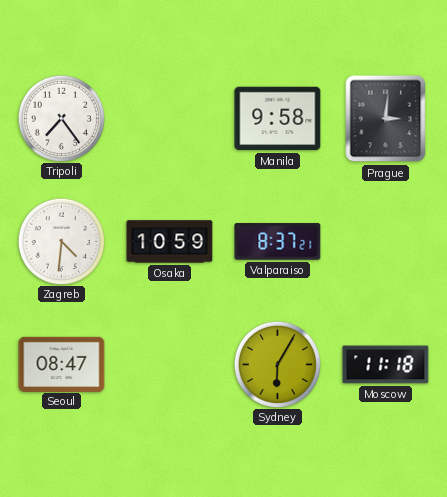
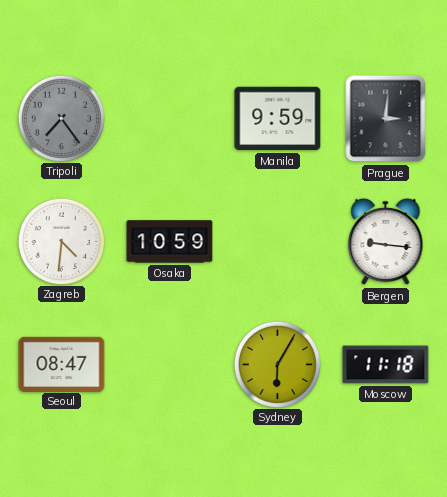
Tripoli dial: white -> grey (61, 118)
Manila: 9:58 -> 9:59 (278, 119)
Valparaiso: 8:37 -> none (278, 242)
Bergen: none -> 9:16 (386, 242)
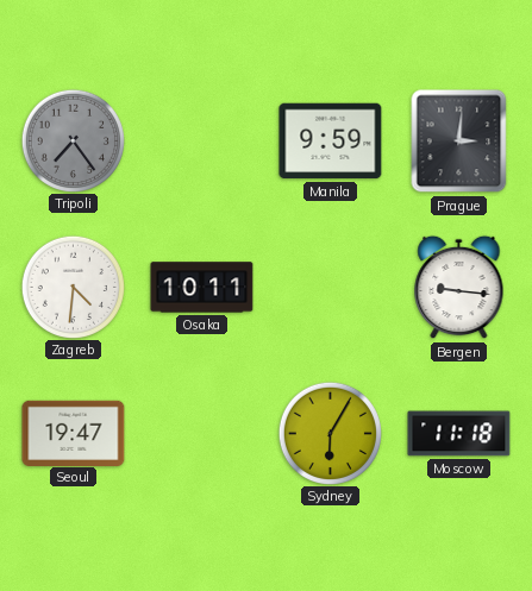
Osaka: 10:59 -> 10:11 (202, 288)
Seoul: 08:47 -> 19:47 (74, 433)
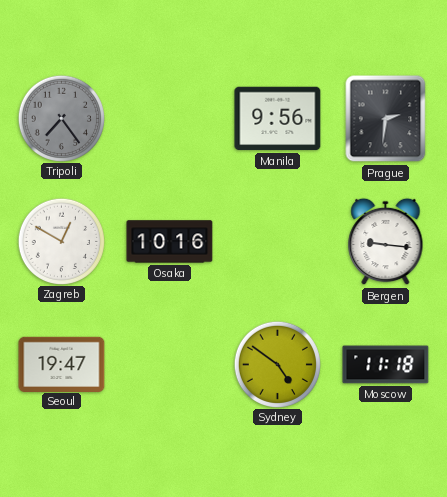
Manila: 9:59 -> 9:56 (278, 119)
Prague: 3:01 -> 2:31 (386, 119)
Zagreb: 4:31 -> 12:50 (61, 241)
Osaka: 10:11 -> 10:16 (170, 242)
Sydney: 6:05 -> 4:51 (277, 364)
